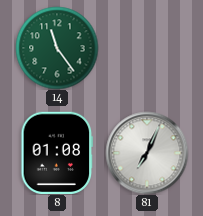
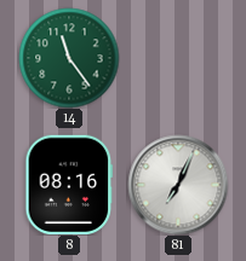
8: 01:08 -> 08:16 (69, 184)
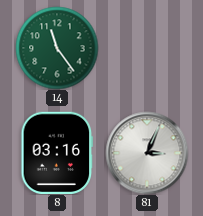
8: 08:16 -> 03:16 (57, 152)
81: 7:04 -> 3:04 (147, 153)
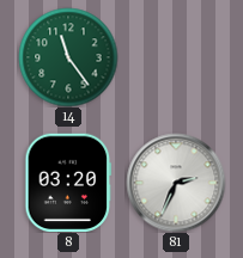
8: 03:16 -> 03:20 (68, 182)
81: 3:04 -> 2:34 (176, 183)
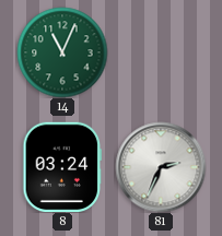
14: 11:24 -> 11:04 (62, 52)
8: 03:20 -> 03:24 (62, 166)
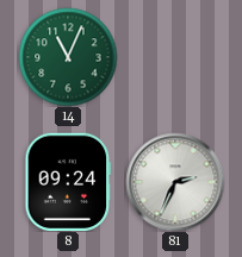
8: 03:24 -> 09:24 (68, 181)
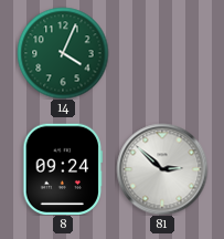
14: 11:04 -> 4:04 (63, 53)
81: 2:34 -> 2:52 (162, 169)
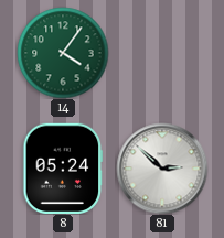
14: 4:04 -> 4:06 (63, 53)
8: 09:24 -> 05:24 (63, 167)
